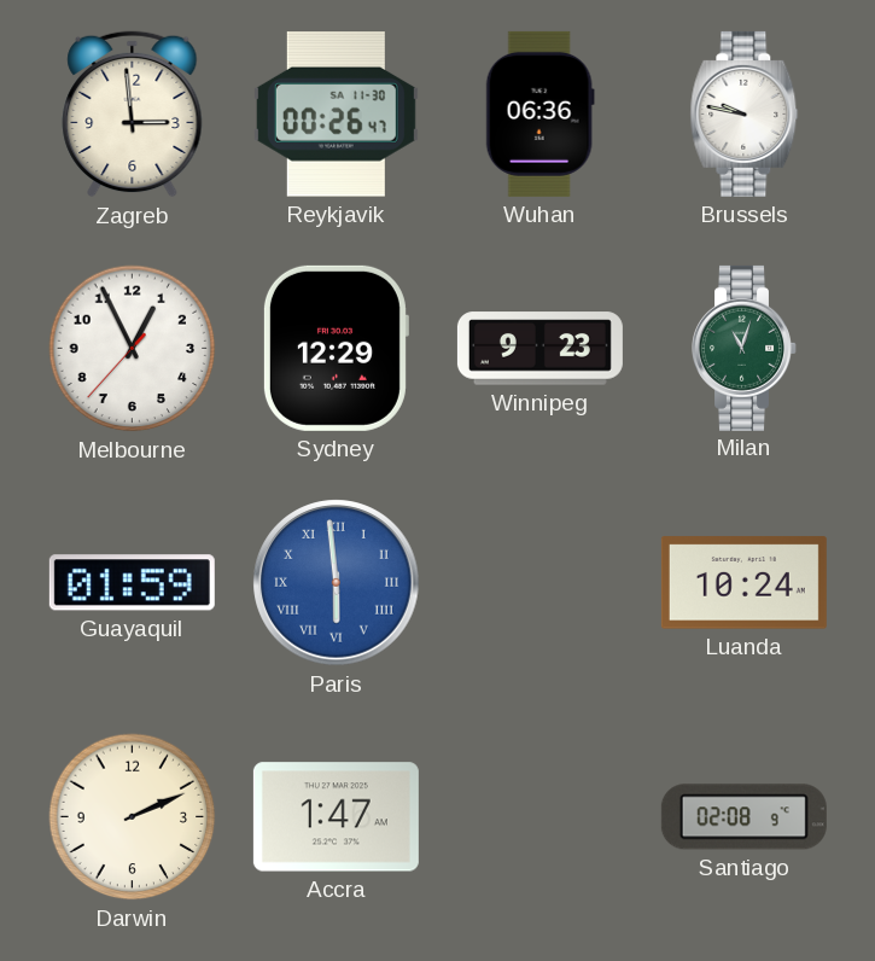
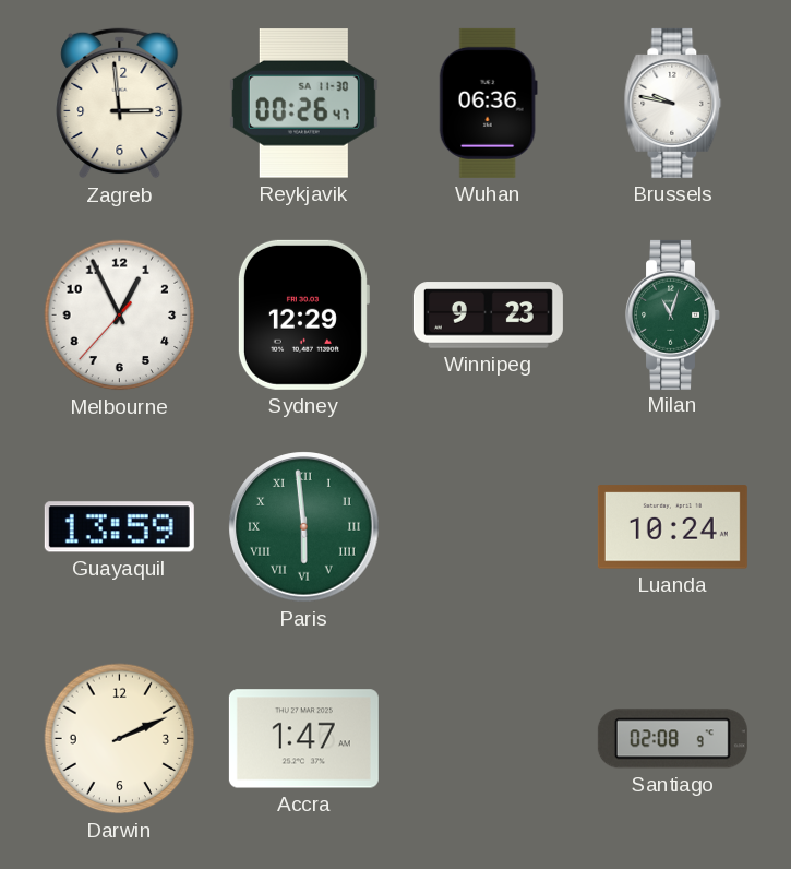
Guayaquil: 01:59 -> 13:59 (119, 527)
Paris dial: blue -> green (304, 527)
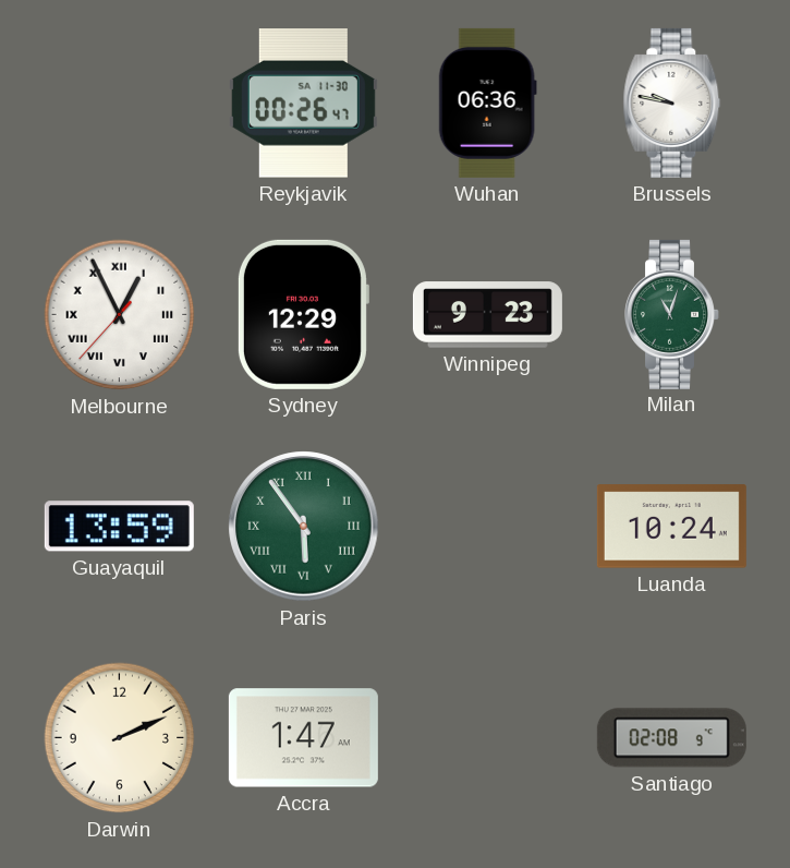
Zagreb: 2:59 -> none (120, 104)
Melbourne numerals: Arabic -> Roman (120, 315)
Paris: 5:59 -> 5:54 (304, 527)
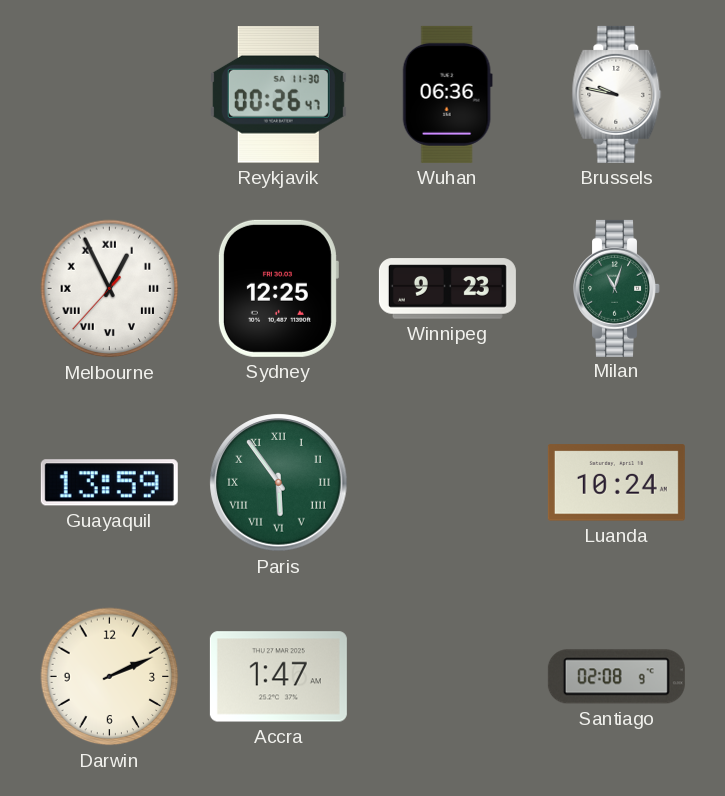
Sydney: 12:29 -> 12:25 (278, 288)
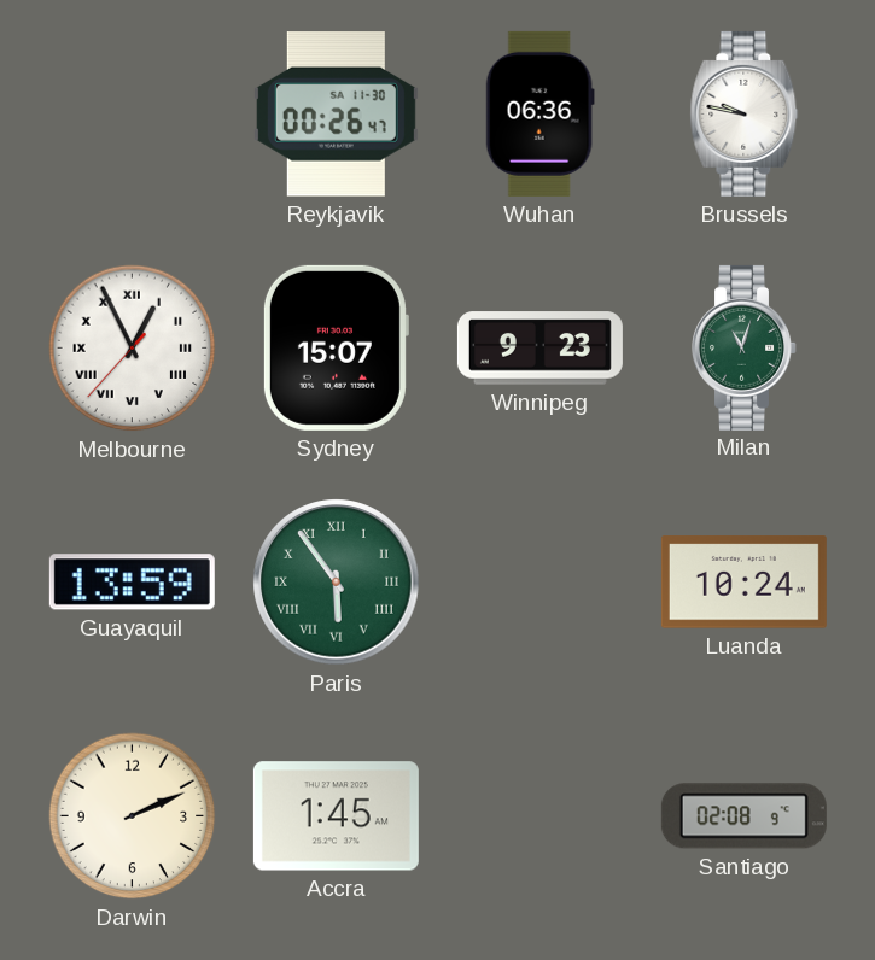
Sydney: 12:25 -> 15:07 (336, 347)
Accra: 1:47 -> 1:45 (336, 816)
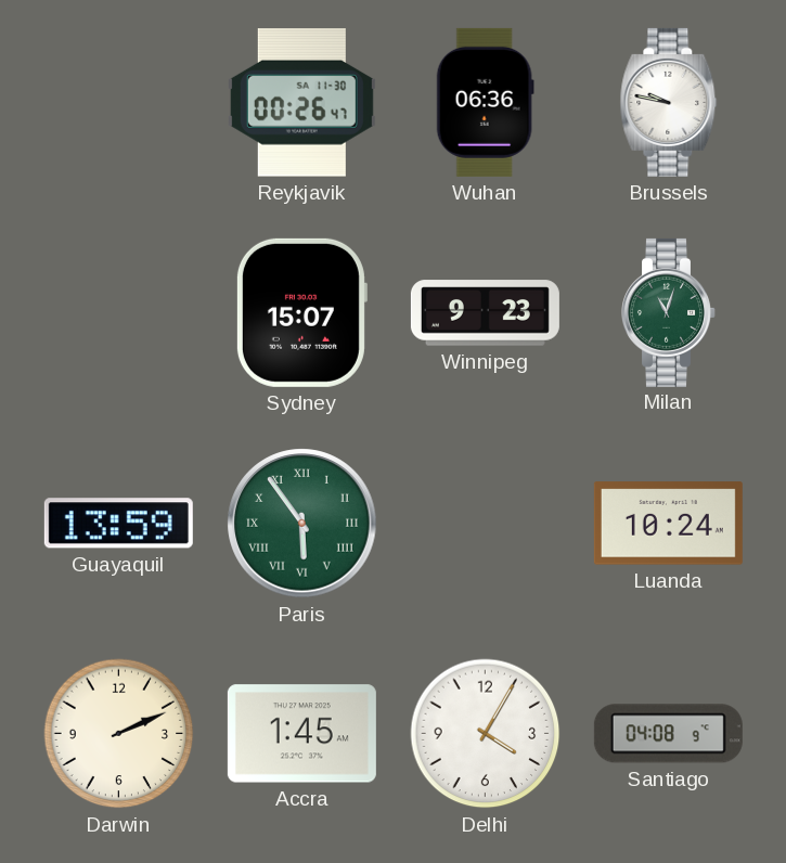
Melbourne: 12:55 -> none (133, 349)
Delhi: none -> 4:05 (486, 734)
Santiago: 02:08 -> 04:08 (668, 734)
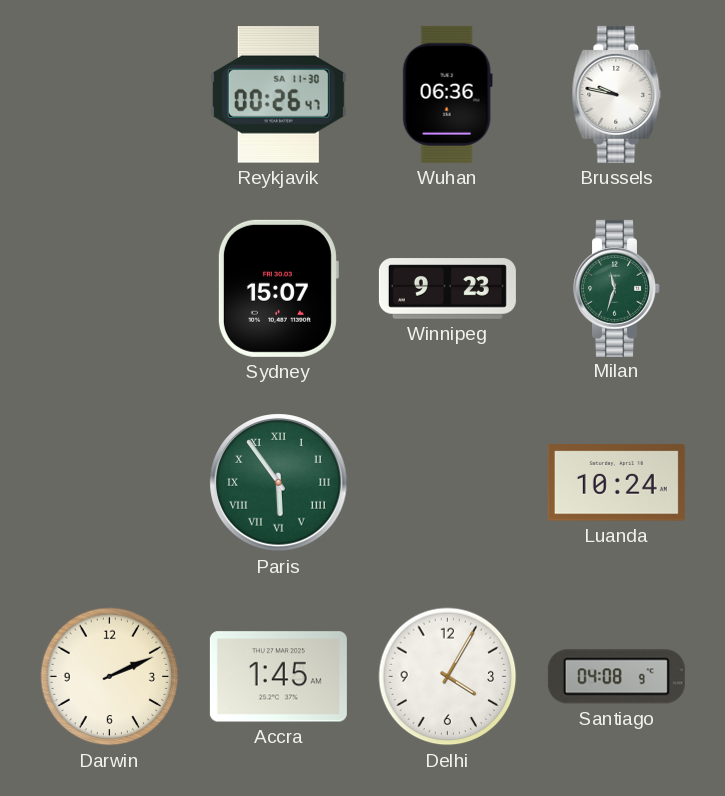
Milan: 11:03 -> 11:33 (617, 288)
Guayaquil: 13:59 -> none (118, 524)
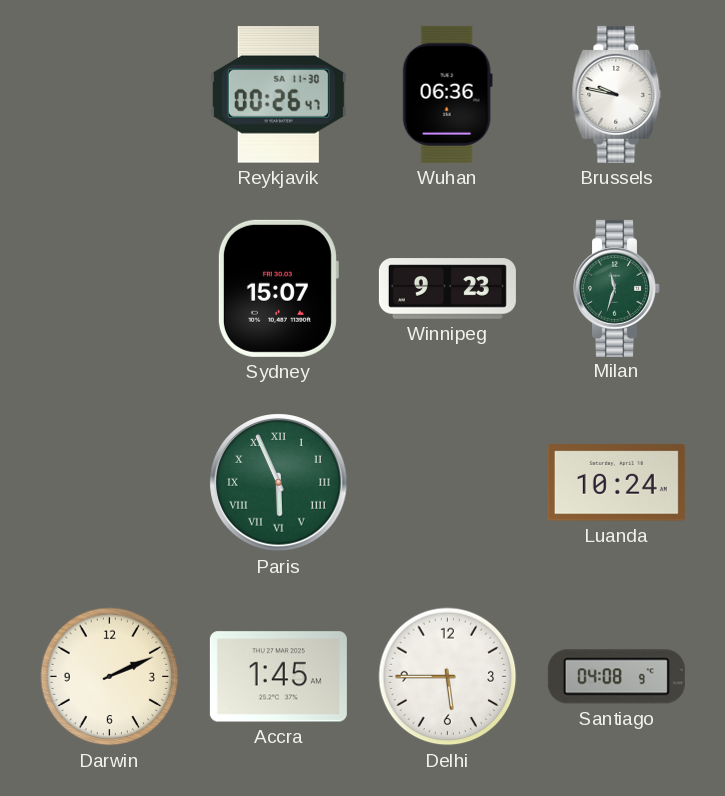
Paris: 5:54 -> 5:56 (279, 483)
Delhi: 4:05 -> 5:45 (448, 677)
